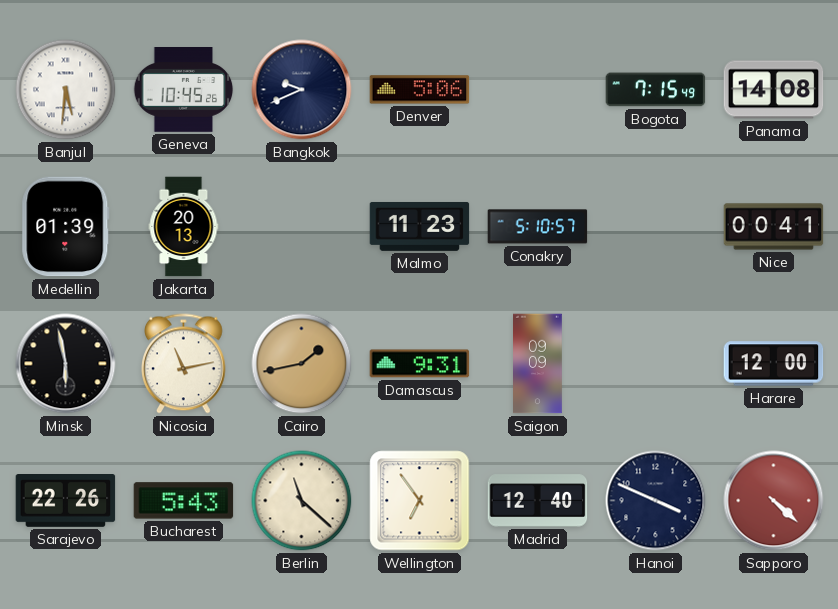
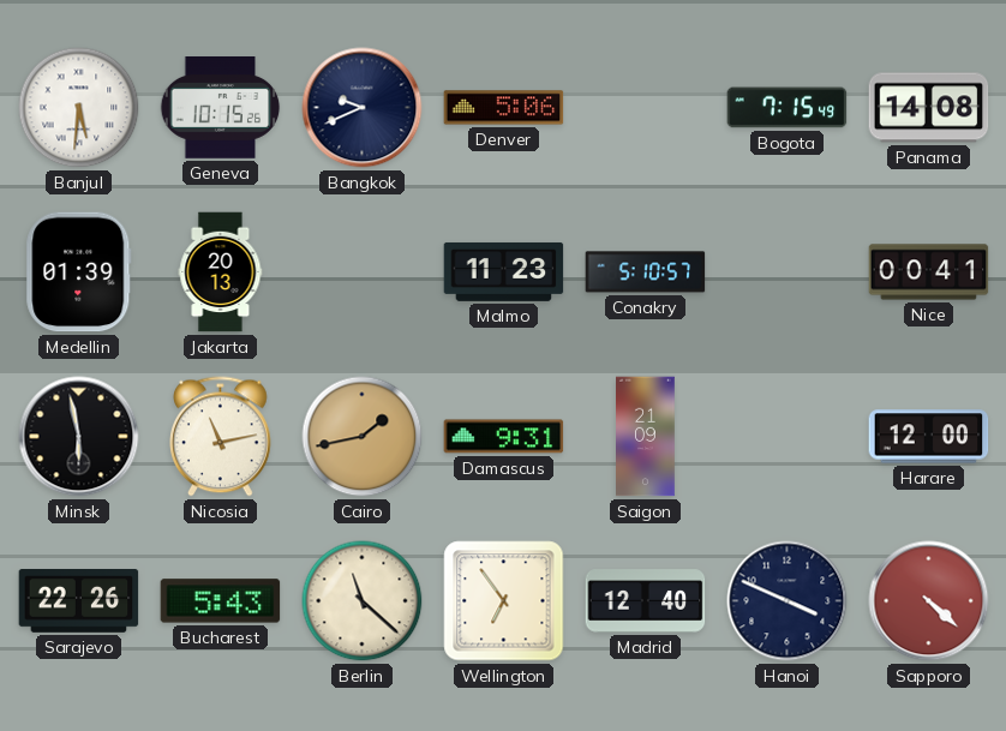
Geneva: 10:45 -> 10:15 (221, 108)
Saigon: 09:09 -> 21:09 (646, 437)
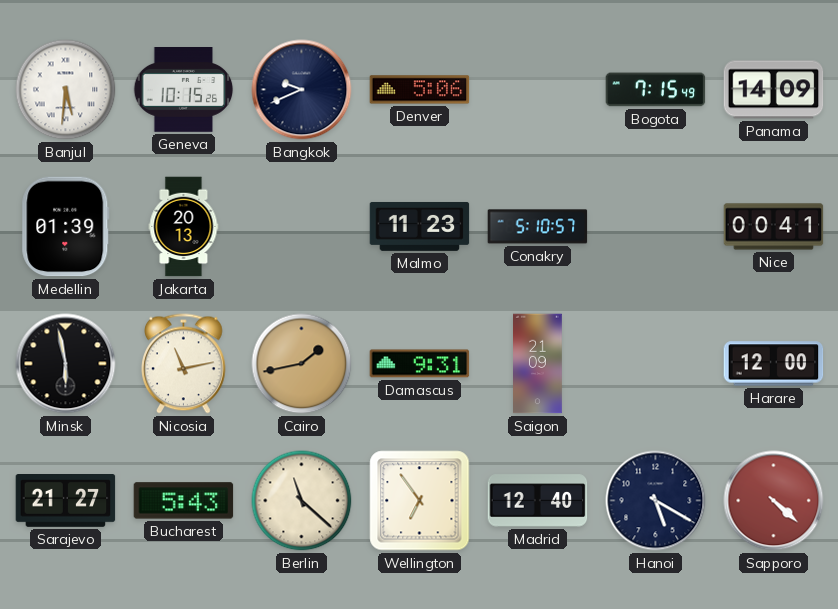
Panama: 14:08 -> 14:09 (774, 90)
Sarajevo: 22:26 -> 21:27 (66, 501)
Hanoi: 3:49 -> 5:20 (656, 501)
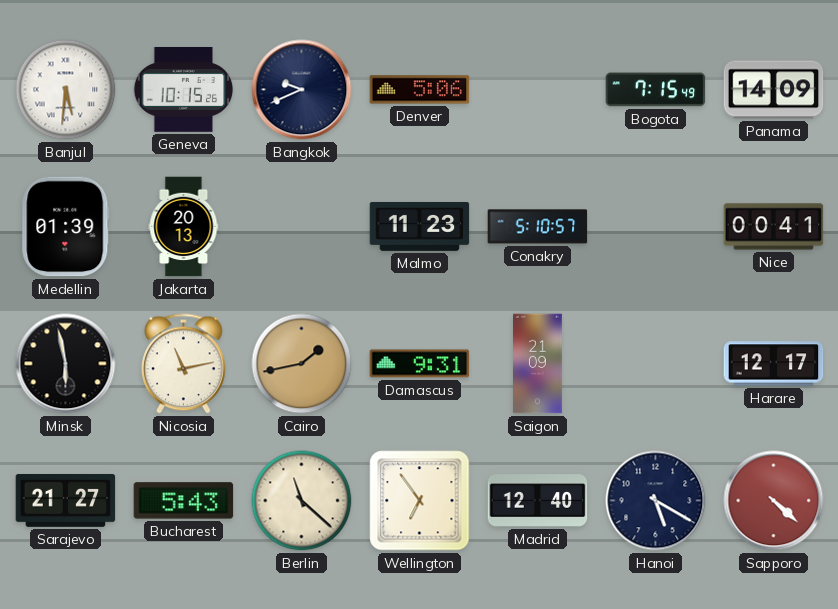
Harare: 12:00 -> 12:17 (774, 364)
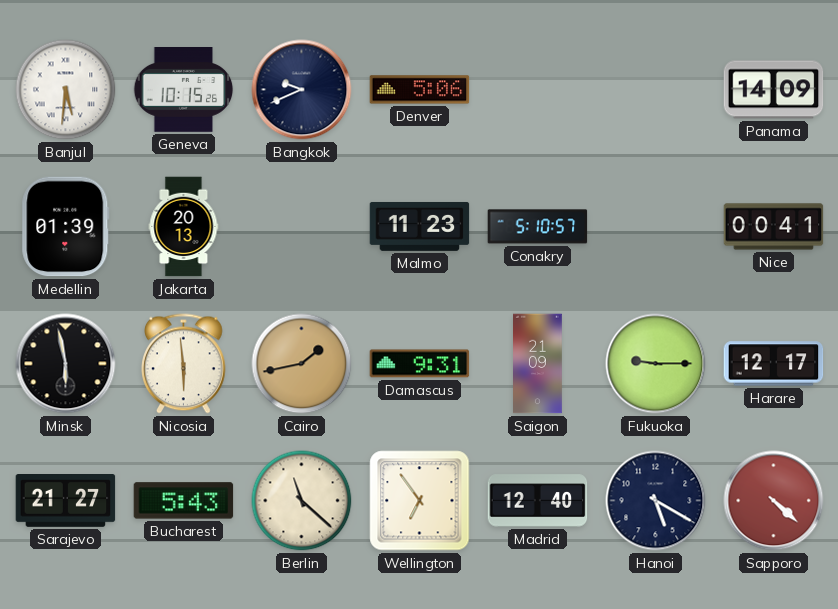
Bogota: 7:15 -> none (656, 90)
Nicosia: 11:13 -> 5:59 (184, 364)
Fukuoka: none -> 9:15 (656, 364)
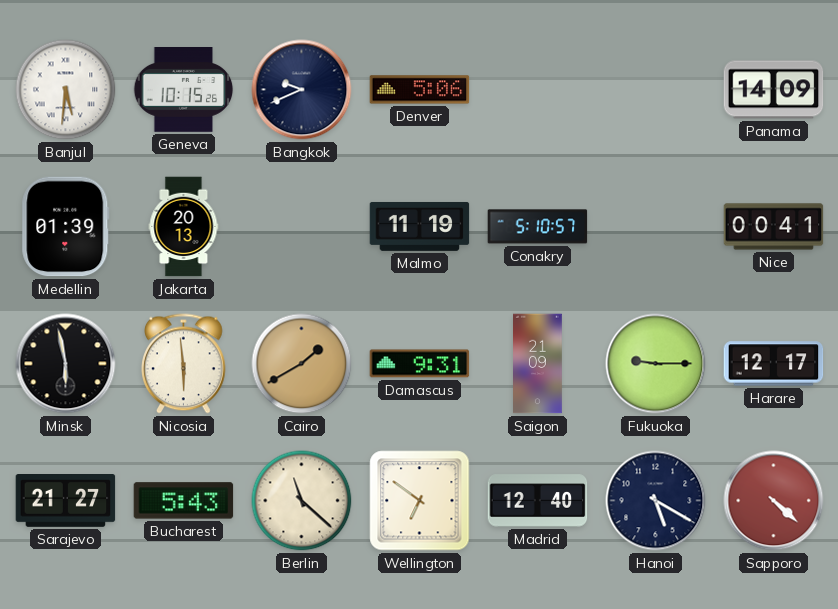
Malmo: 11:23 -> 11:19 (420, 226)
Cairo: 1:43 -> 1:40 (302, 364)
Wellington: 6:54 -> 6:51 (420, 501)
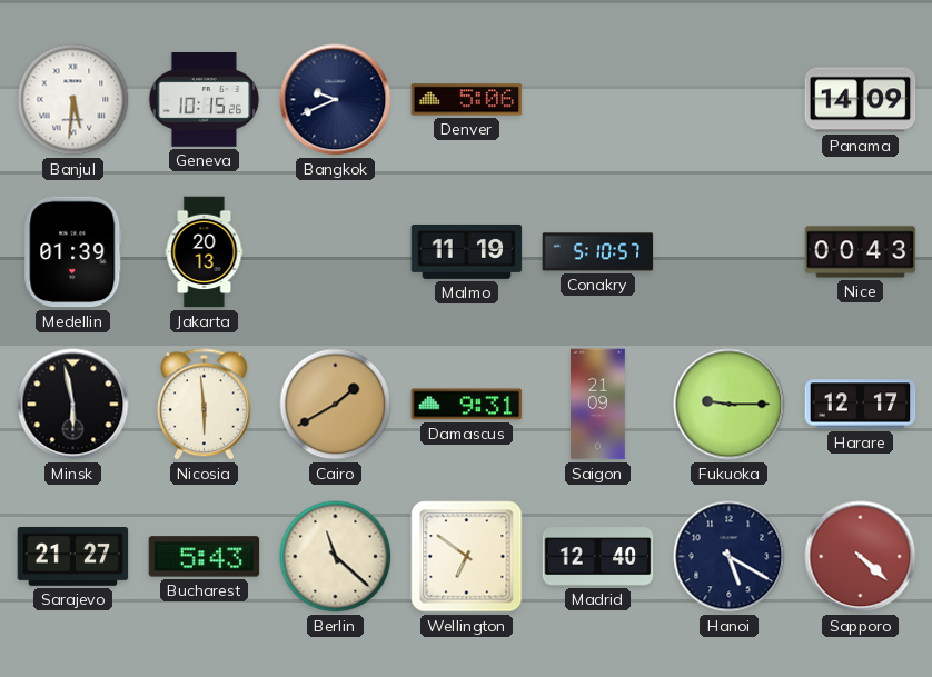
Nice: 00:41 -> 00:43 (861, 252)
